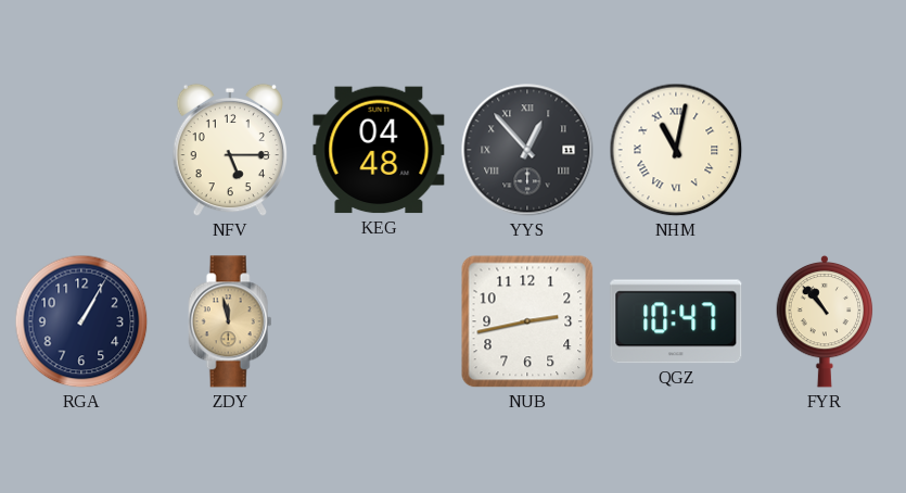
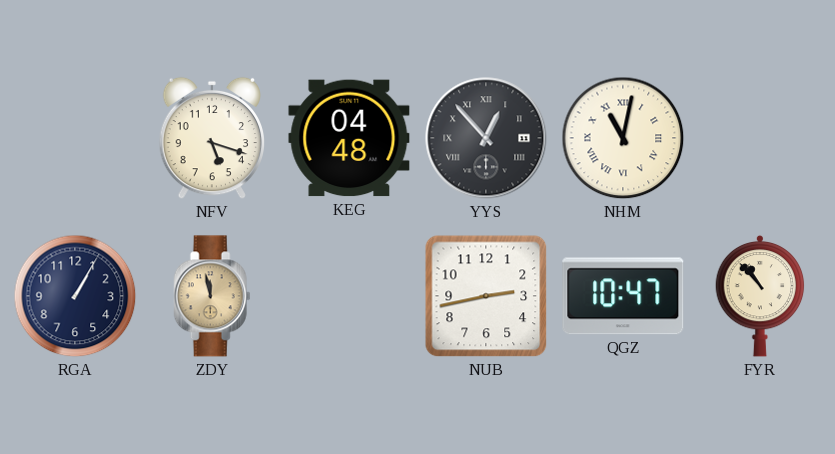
NFV: 5:15 -> 5:18 (211, 138)
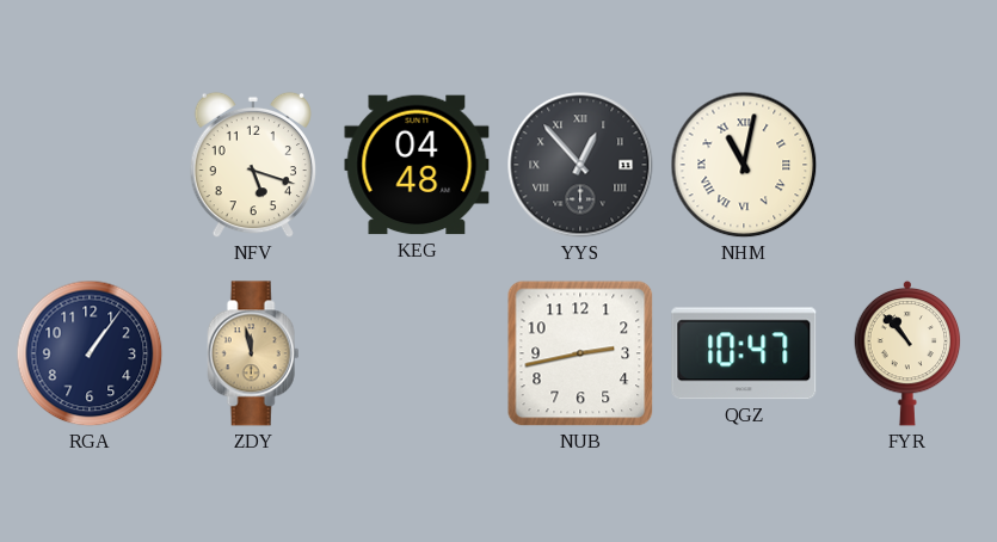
RGA: 1:05 -> 1:06 (90, 353)
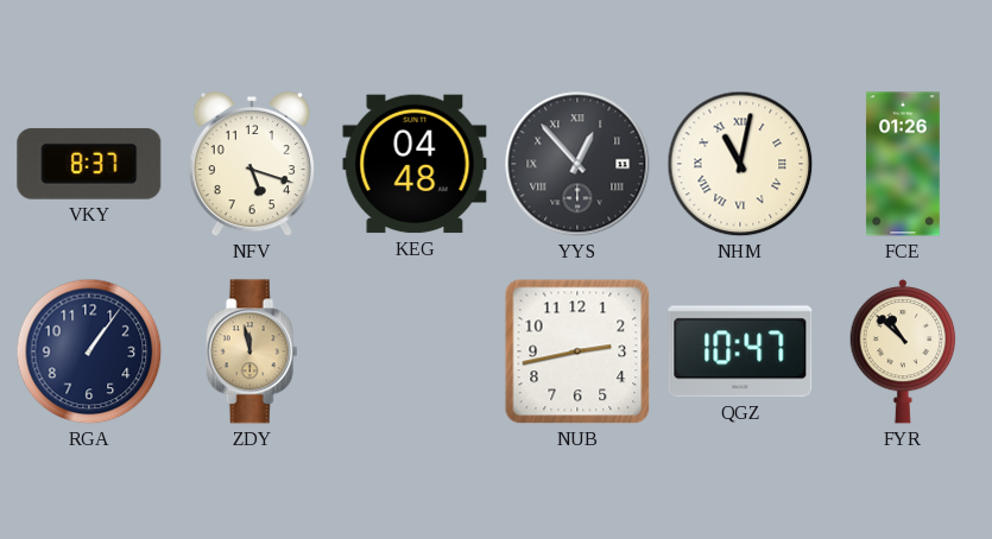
VKY: none -> 8:37 (89, 164)
FCE: none -> 01:26 (903, 164)
FYR: 10:53 -> 10:52 (903, 351)
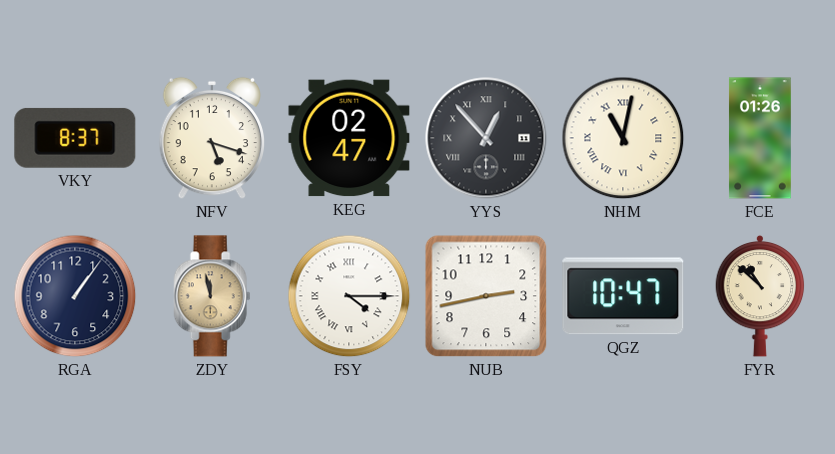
KEG: 04:48 -> 02:47 (349, 138)
FSY: none -> 4:15 (349, 296)
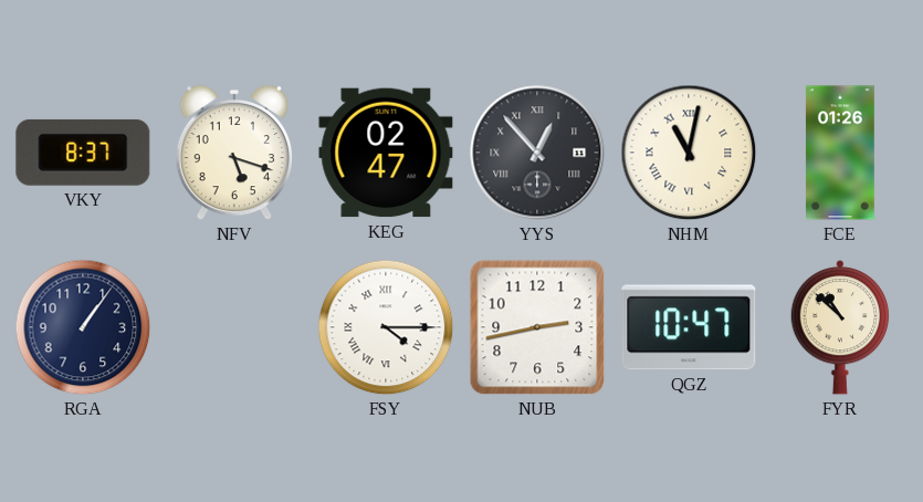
ZDY: 11:58 -> none (212, 296)
